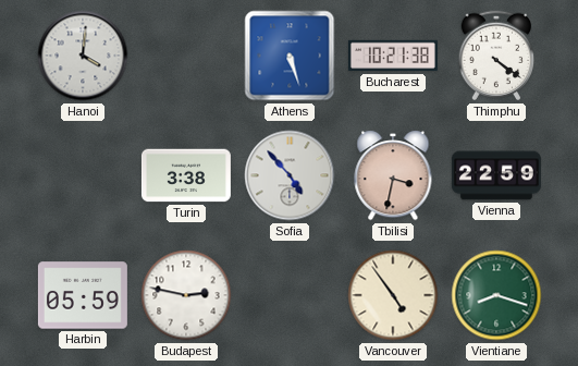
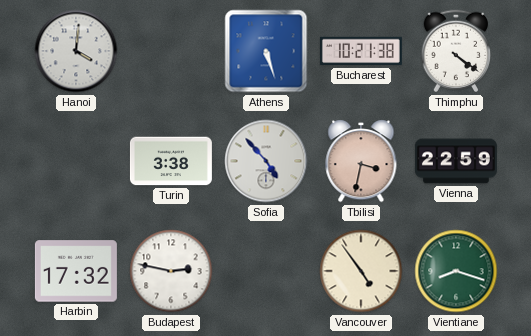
Harbin: 05:59 -> 17:32 (76, 271)
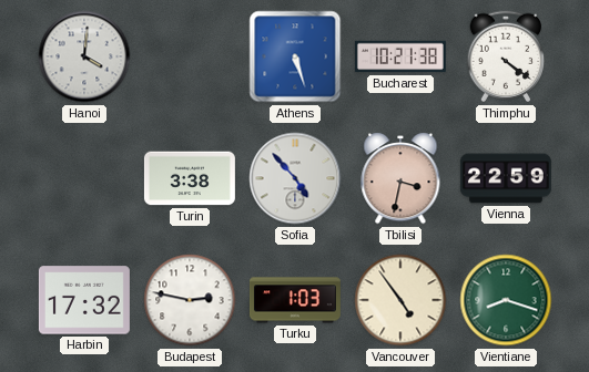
Turku: none -> 1:03 (295, 300)
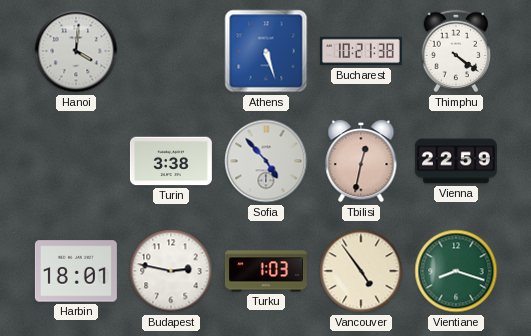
Tbilisi: 3:32 -> 12:32 (361, 161)
Harbin: 17:32 -> 18:01 (76, 271)
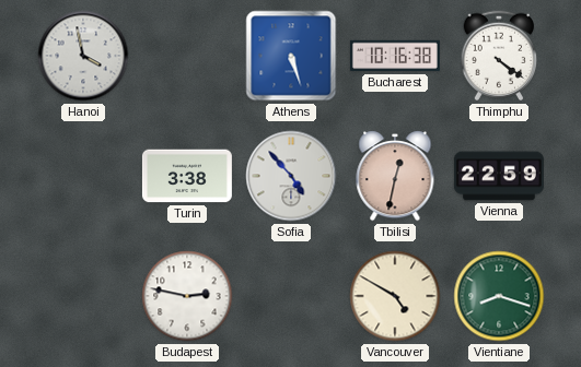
Hanoi: 4:01 -> 3:58 (83, 56)
Bucharest: 10:21 -> 10:16 (395, 56)
Harbin: 18:01 -> none (76, 271)
Turku: 1:03 -> none (266, 271)
Vancouver: 4:54 -> 4:50 (395, 296)
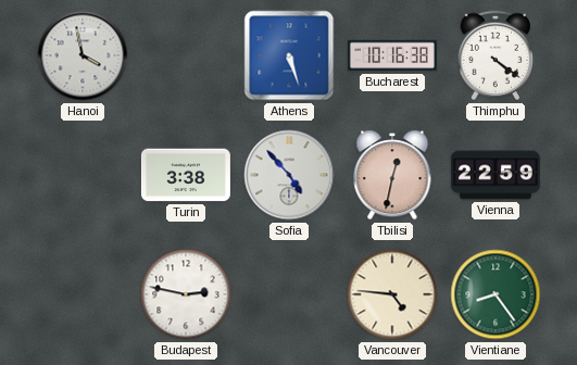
Vancouver: 4:50 -> 4:46 (392, 294)
Vientiane: 8:18 -> 8:24 (496, 294)
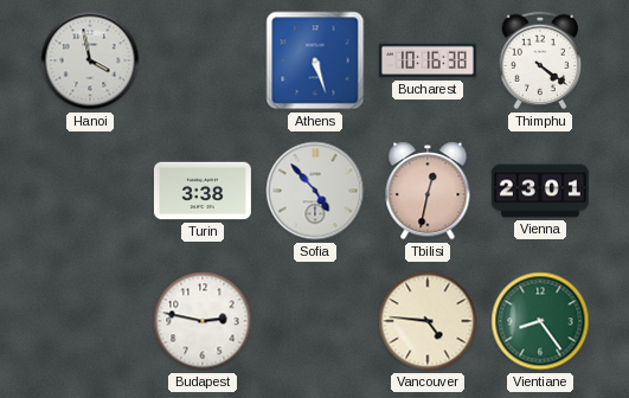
Vienna: 22:59 -> 23:01 (540, 191)
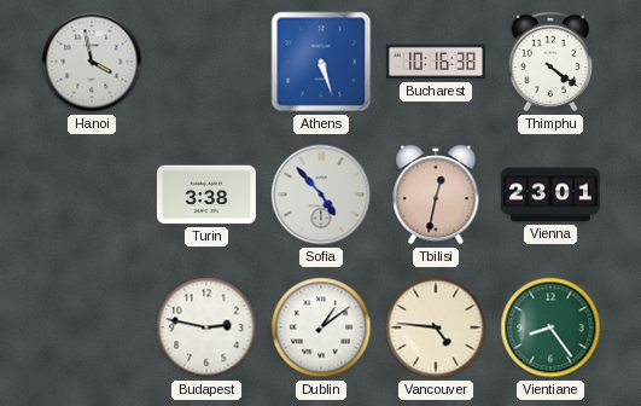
Dublin: none -> 1:09 (321, 327)
